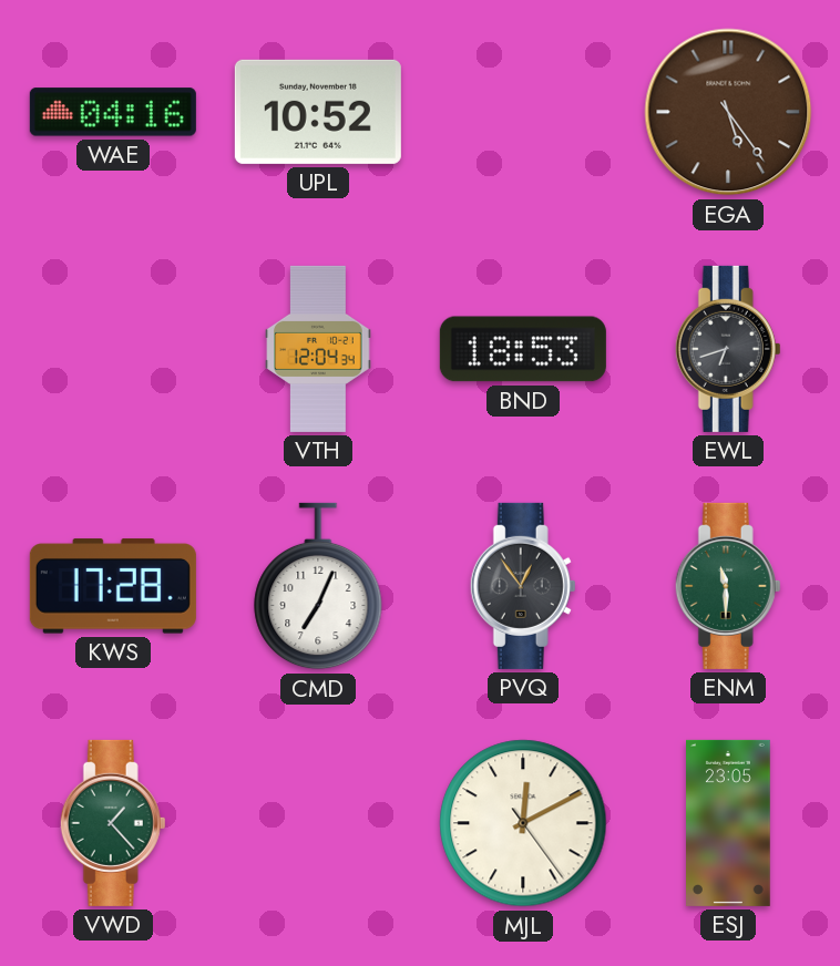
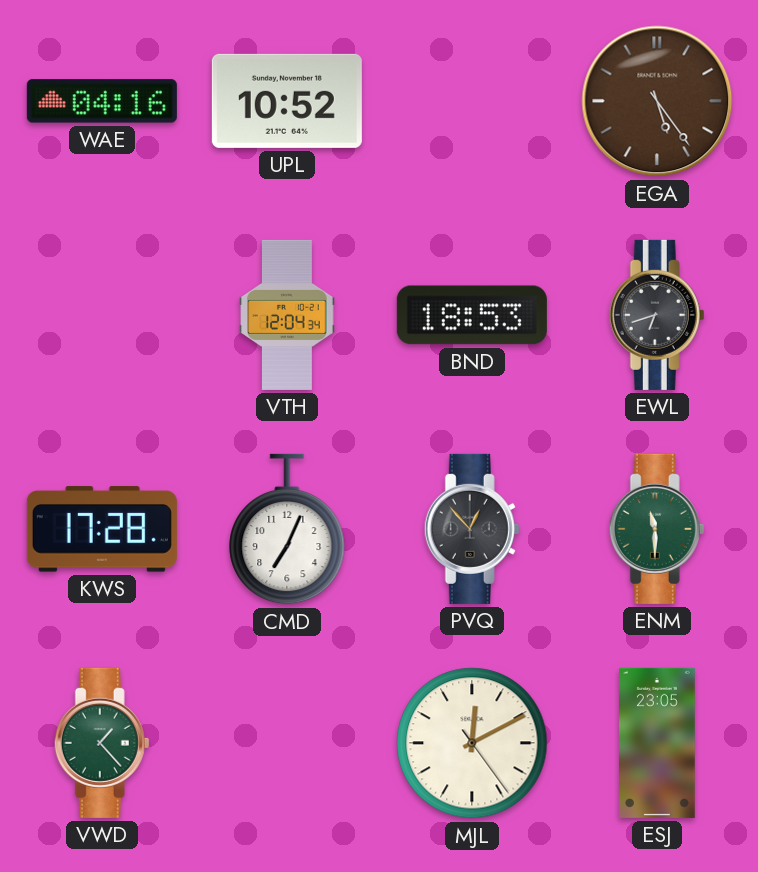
PVQ: 12:54 -> 12:53 (472, 529)
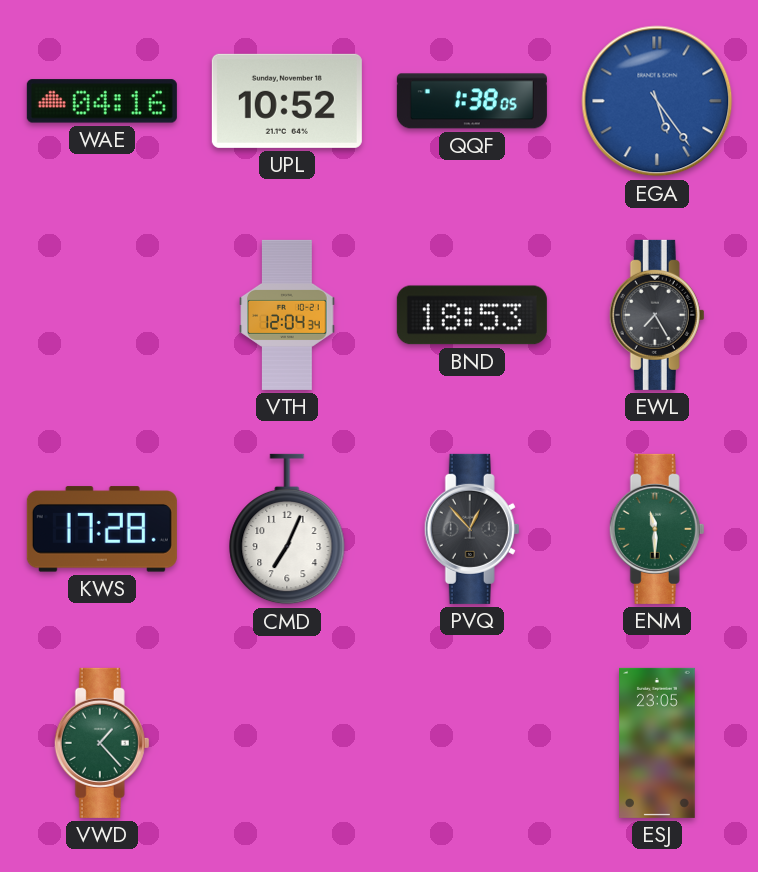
QQF: none -> 1:38 (472, 101)
EGA dial: brown -> blue (657, 101)
EWL: 6:42 -> 7:25 (657, 315)
MJL: 12:10 -> none (472, 743)
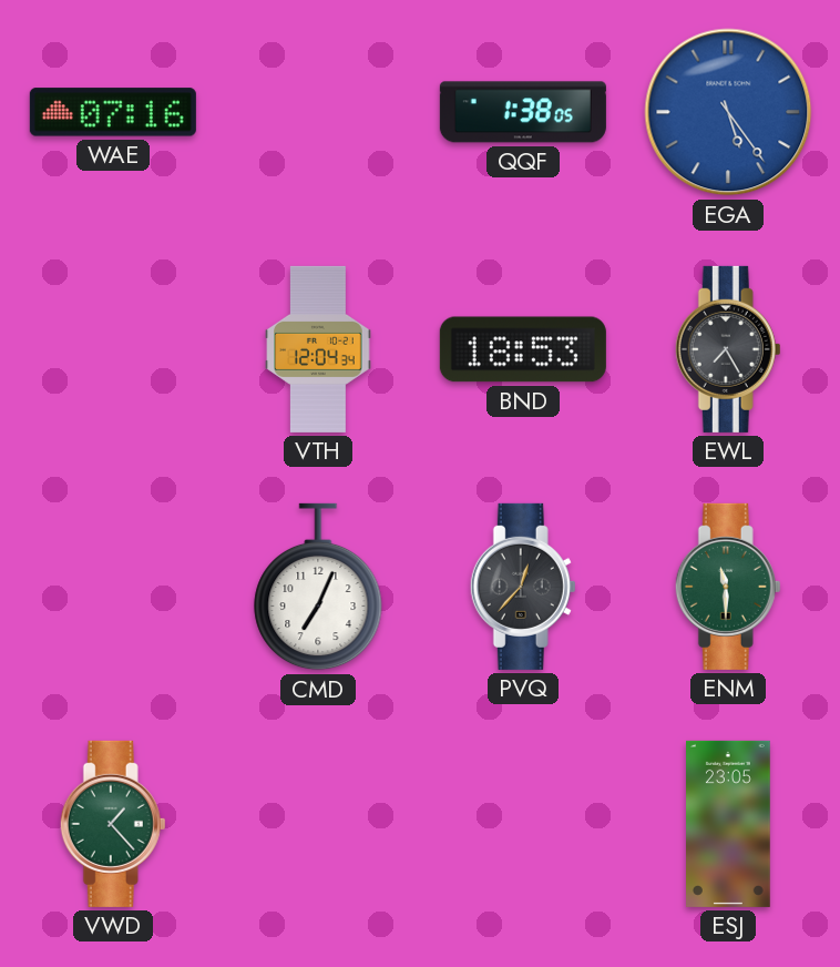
WAE: 04:16 -> 07:16 (113, 112)
UPL: 10:52 -> none (287, 101)
KWS: 17:28 -> none (102, 529)
PVQ: 12:53 -> 12:37 (523, 587)
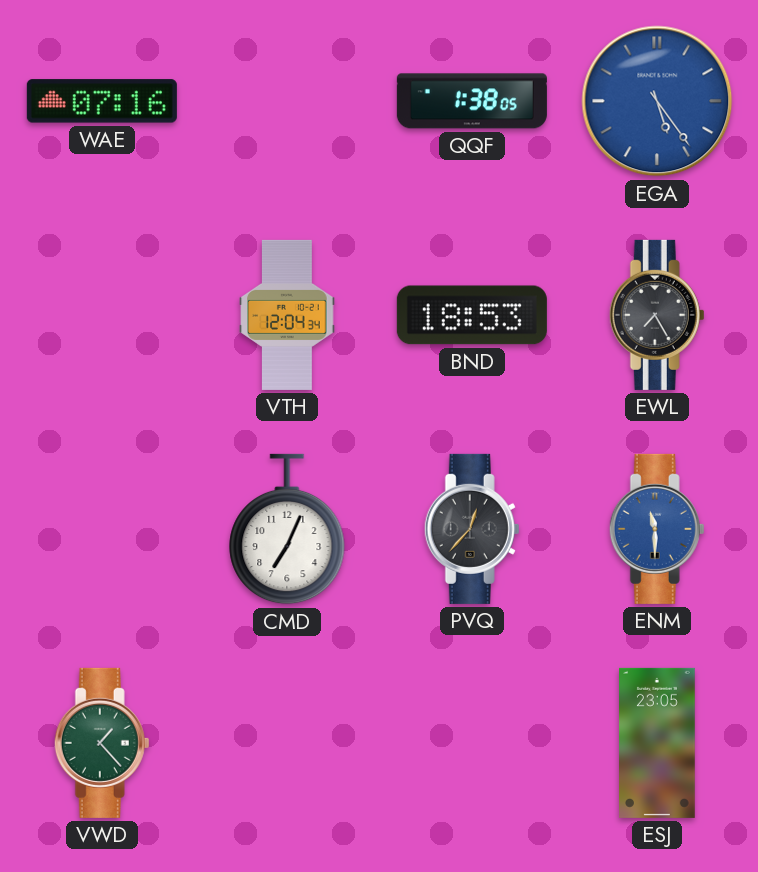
ENM dial: green -> blue (657, 529)
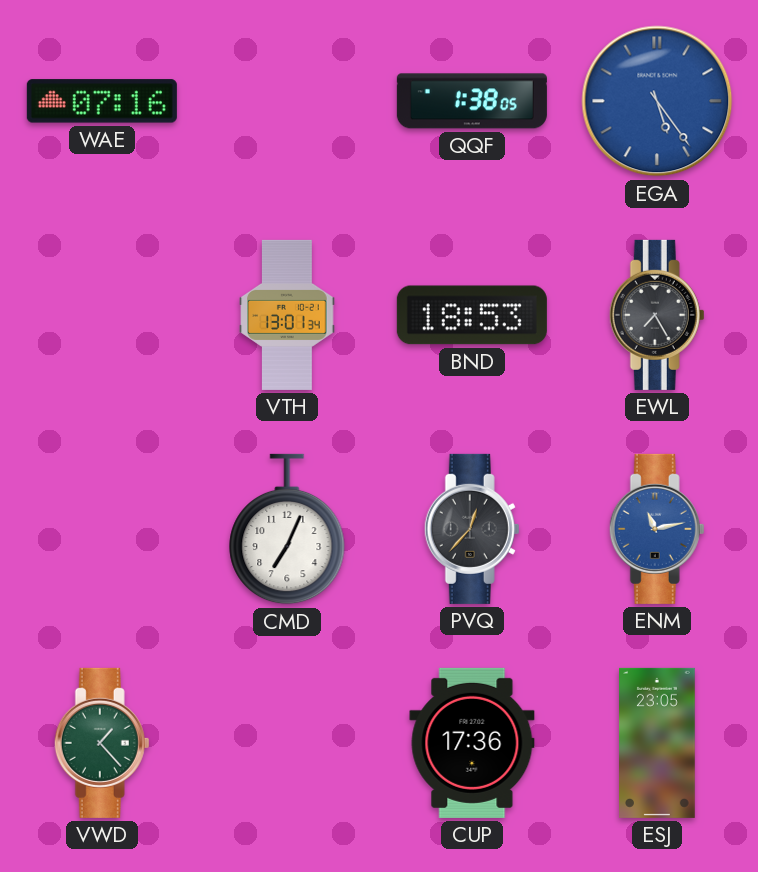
VTH: 12:04 -> 13:01 (287, 315)
ENM: 11:30 -> 11:13 (657, 529)
CUP: none -> 17:36 (472, 743)
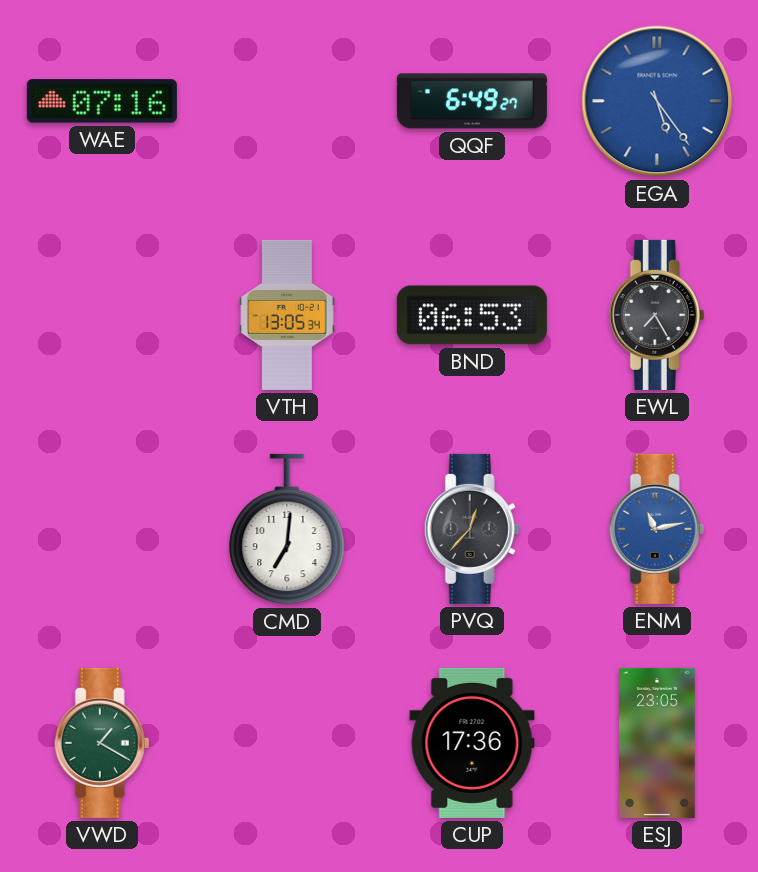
QQF: 1:38 -> 6:49 (472, 101)
VTH: 13:01 -> 13:05 (287, 315)
BND: 18:53 -> 06:53 (472, 315)
CMD: 7:04 -> 7:01 (287, 529)
VWD: 1:23 -> 1:20 (102, 743)
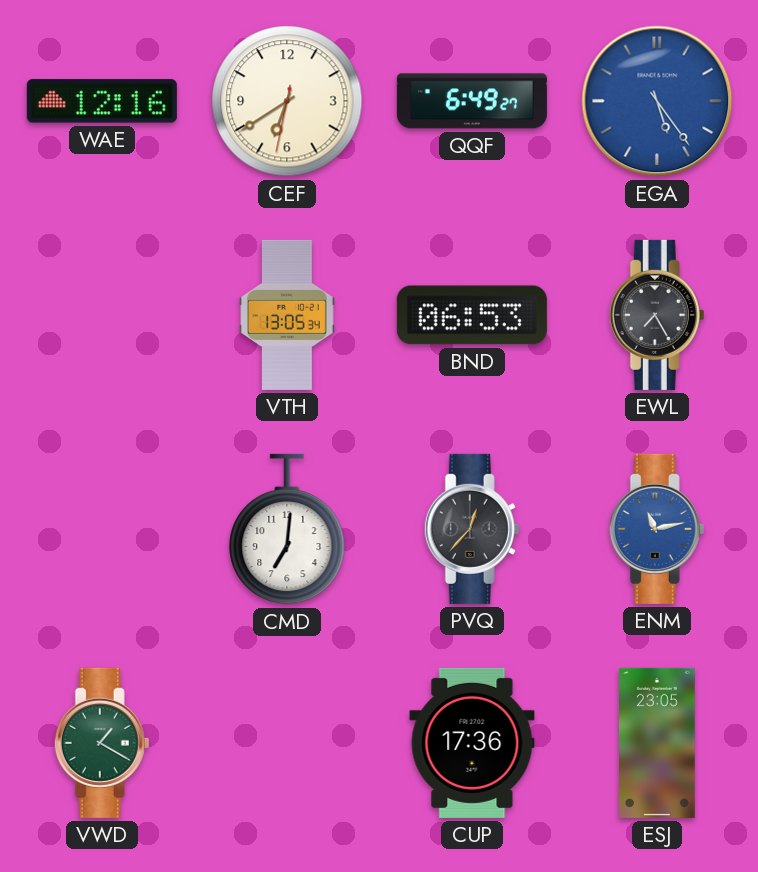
WAE: 07:16 -> 12:16 (102, 101)
CEF: none -> 6:39 (287, 101)
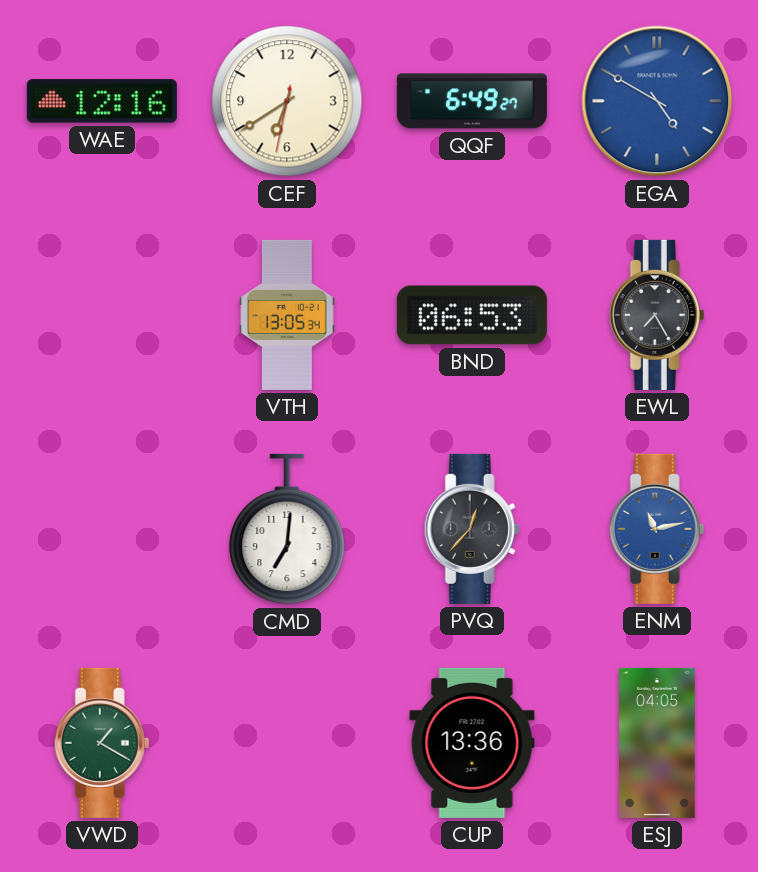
EGA: 5:24 -> 4:50 (657, 101)
CUP: 17:36 -> 13:36 (472, 743)
ESJ: 23:05 -> 04:05 (658, 743)
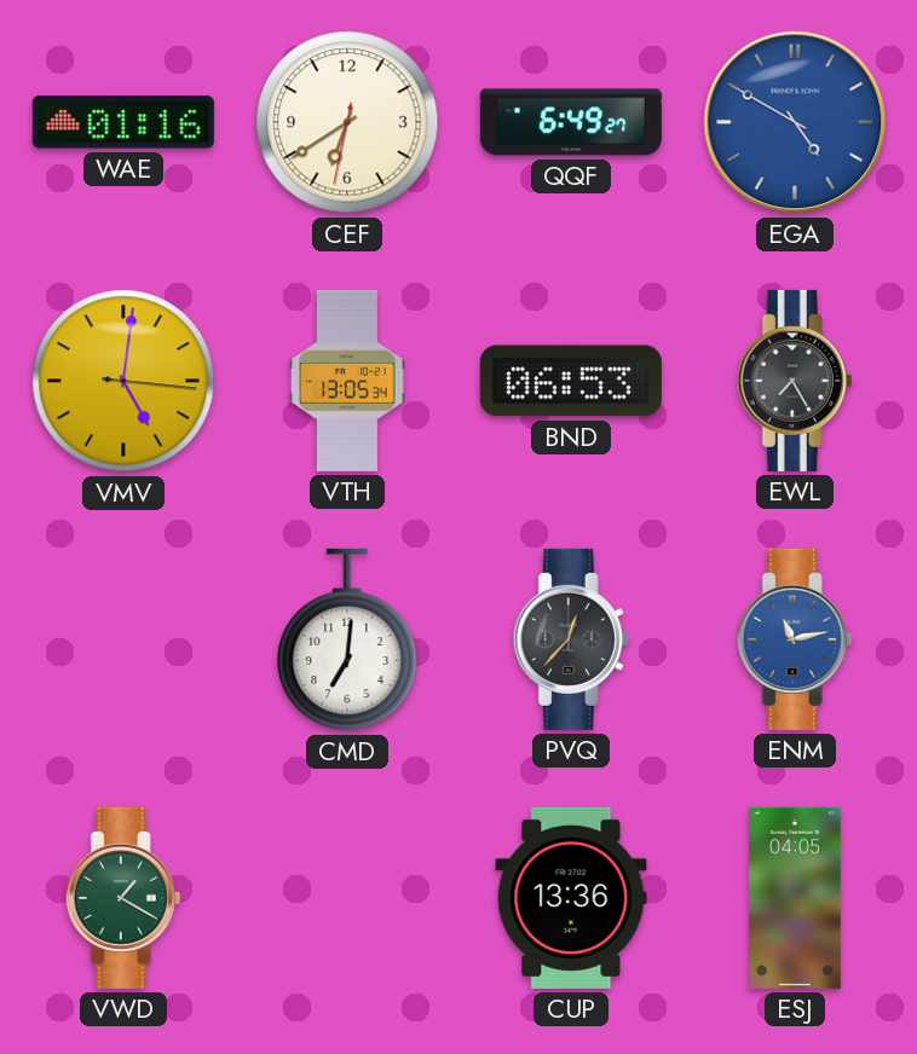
WAE: 12:16 -> 01:16 (123, 122)
VMV: none -> 5:01 (123, 381)
